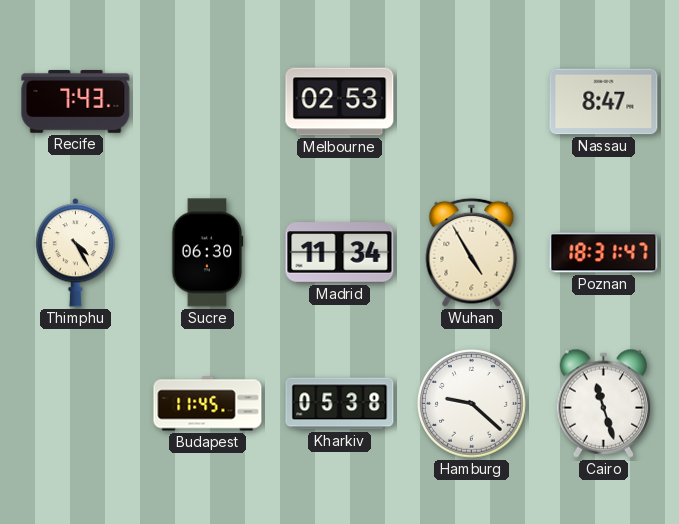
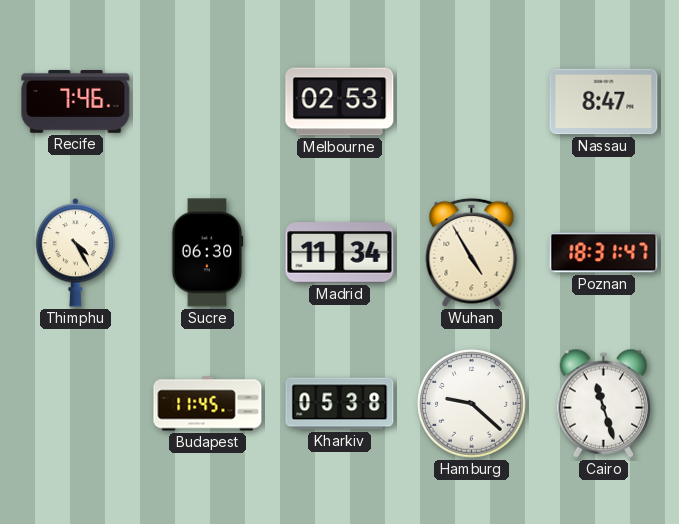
Recife: 7:43 -> 7:46 (76, 101)
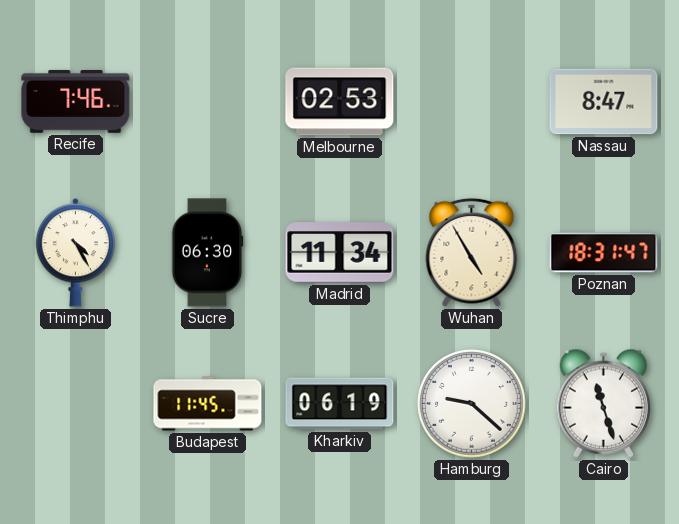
Kharkiv: 05:38 -> 06:19 (340, 404)
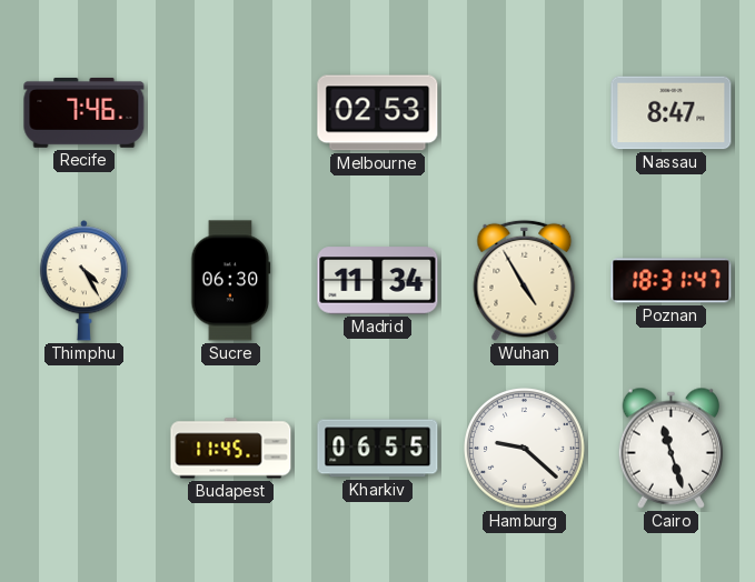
Kharkiv: 06:19 -> 06:55 (378, 449)
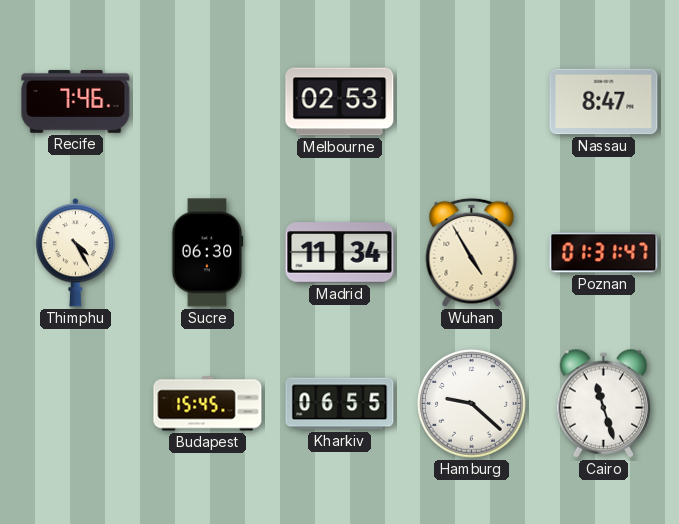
Poznan: 18:31 -> 01:31 (604, 253)
Budapest: 11:45 -> 15:45 (208, 404)
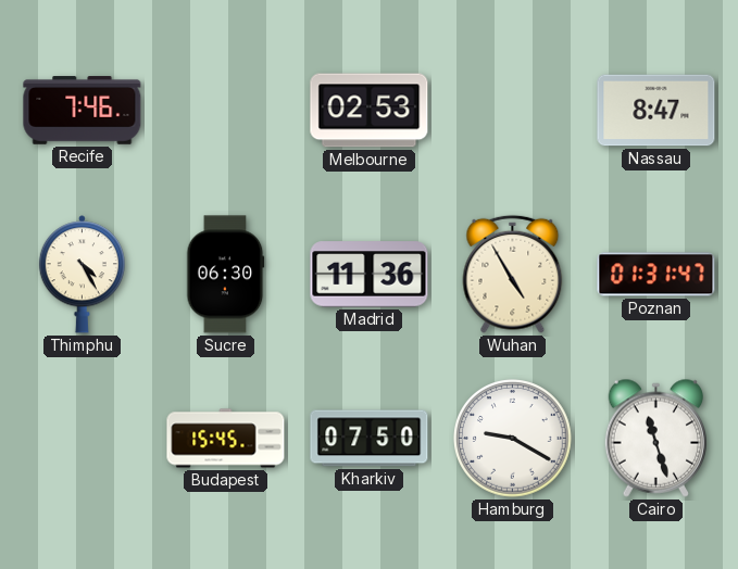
Madrid: 11:34 -> 11:36 (370, 275)
Kharkiv: 06:55 -> 07:50 (370, 439)
Hamburg: 9:22 -> 9:20 (513, 439)
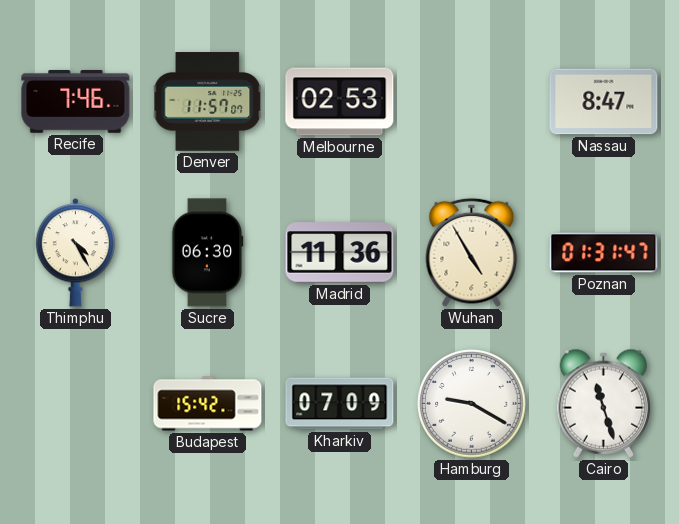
Denver: none -> 11:57 (208, 102)
Budapest: 15:45 -> 15:42 (208, 404)
Kharkiv: 07:50 -> 07:09 (340, 404)
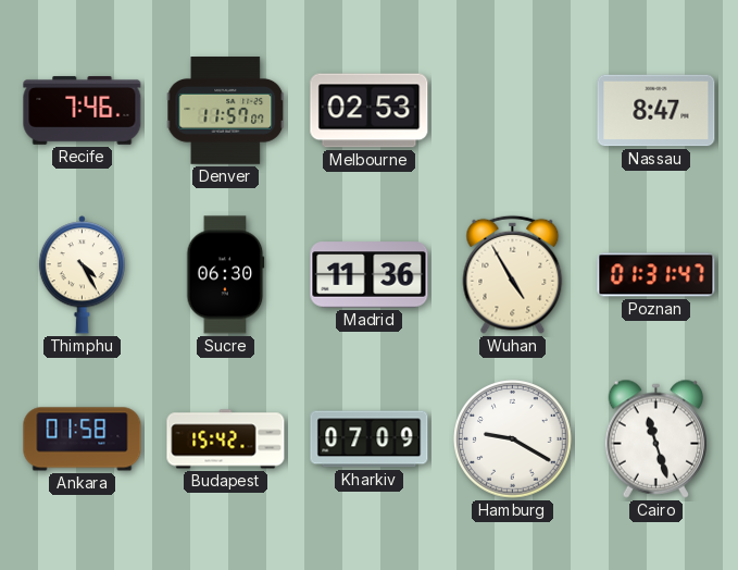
Ankara: none -> 01:58 (83, 439)
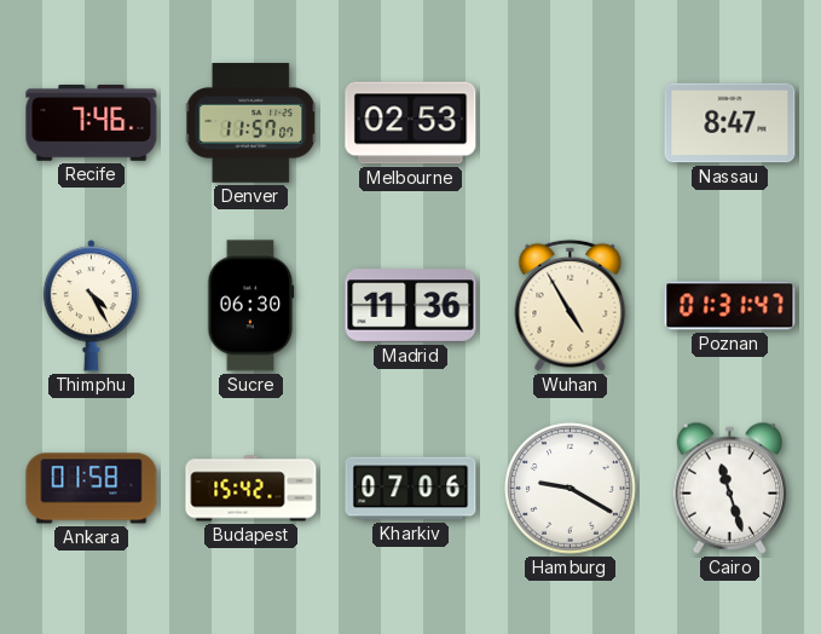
Kharkiv: 07:09 -> 07:06 (411, 489)
